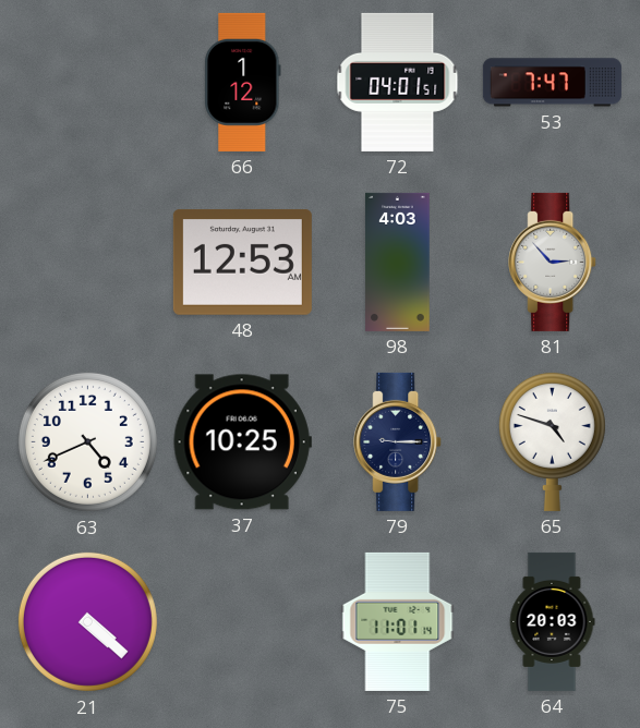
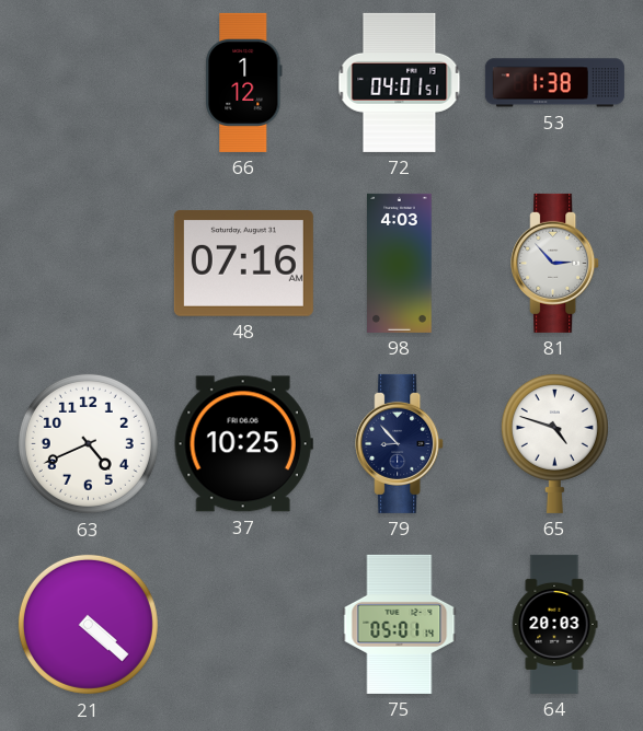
53: 7:47 -> 1:38 (554, 83)
48: 12:53 -> 07:16 (243, 263)
79: 9:15 -> 8:53 (400, 443)
75: 11:01 -> 05:01 (400, 624)
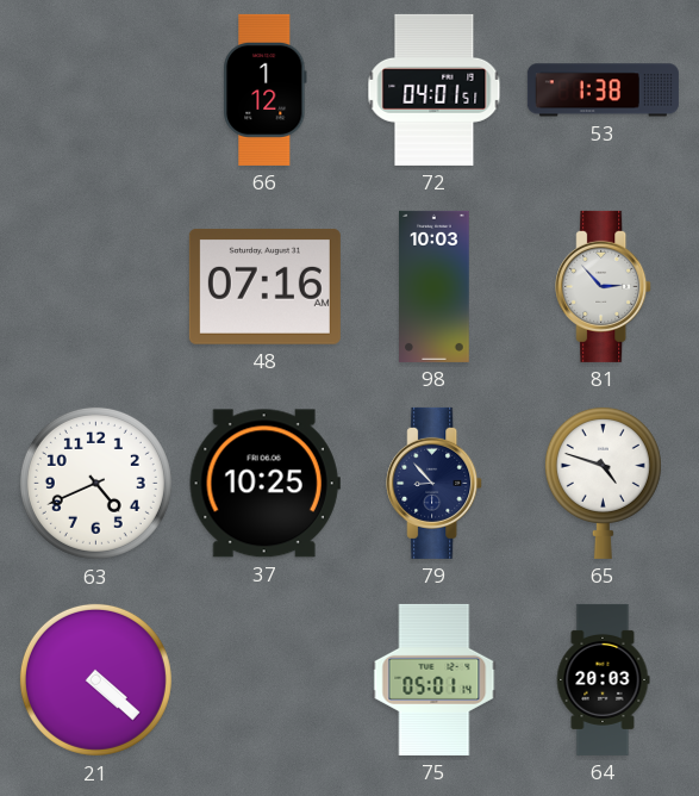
98: 4:03 -> 10:03 (435, 286)
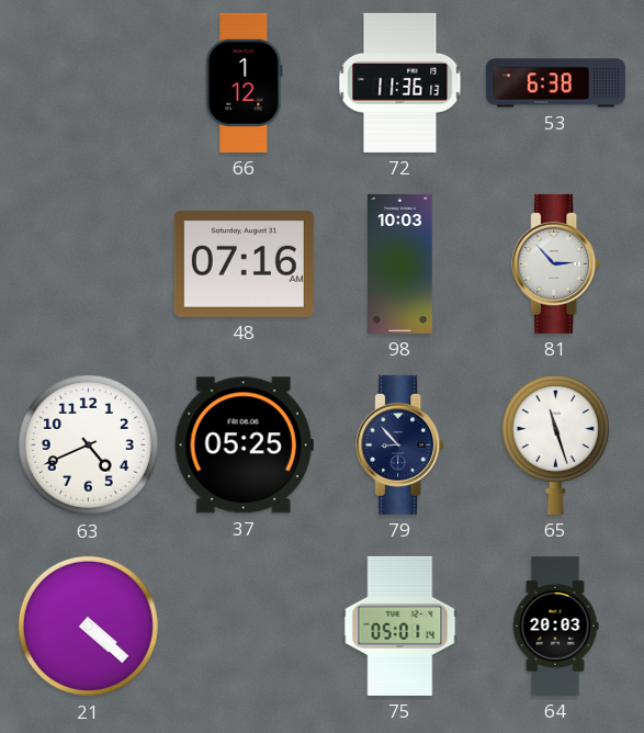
72: 04:01 -> 11:36 (400, 82)
53: 1:38 -> 6:38 (555, 83)
37: 10:25 -> 05:25 (244, 446)
65: 4:48 -> 11:27 (555, 444)
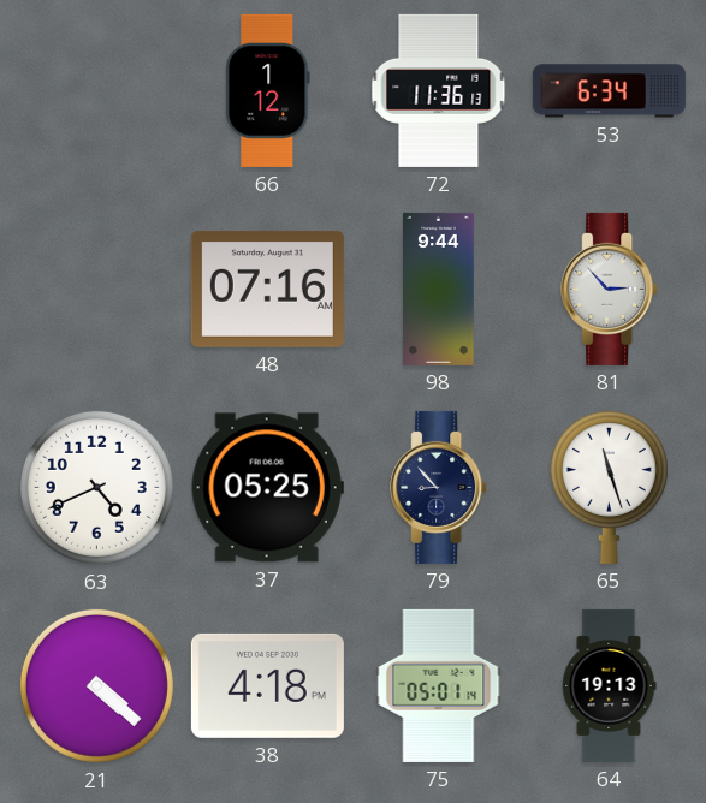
53: 6:38 -> 6:34 (609, 91)
98: 10:03 -> 9:44 (439, 289)
38: none -> 4:18 (267, 685)
64: 20:03 -> 19:13 (609, 685)
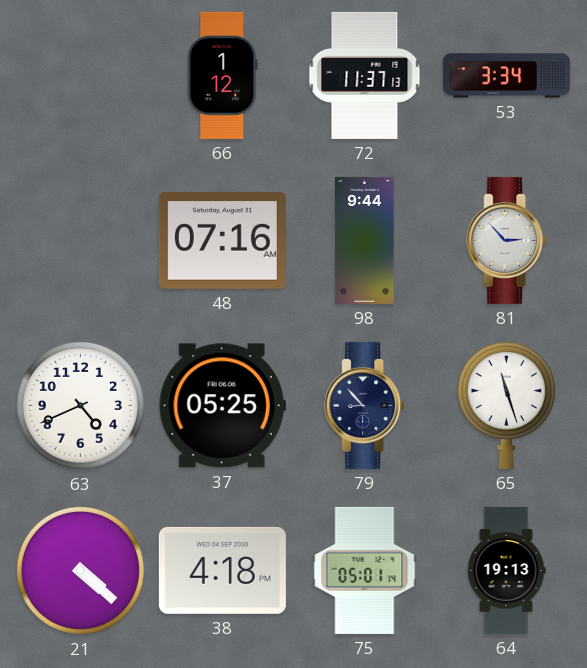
72: 11:36 -> 11:37 (365, 75)
53: 6:34 -> 3:34 (506, 76)
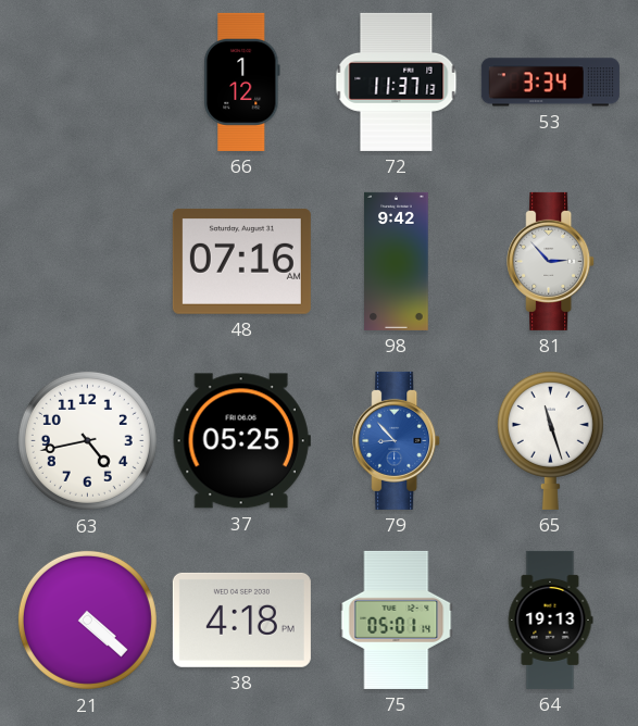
98: 9:44 -> 9:42 (397, 261)
63: 4:41 -> 4:43 (87, 440)
79 dial: navy -> blue (397, 440)
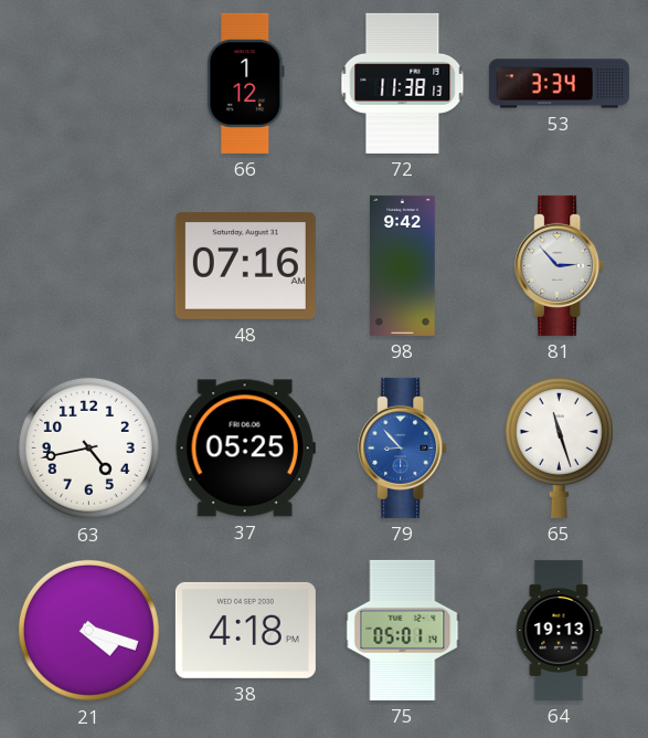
72: 11:37 -> 11:38 (403, 83)
21: 4:22 -> 4:18 (88, 630)
